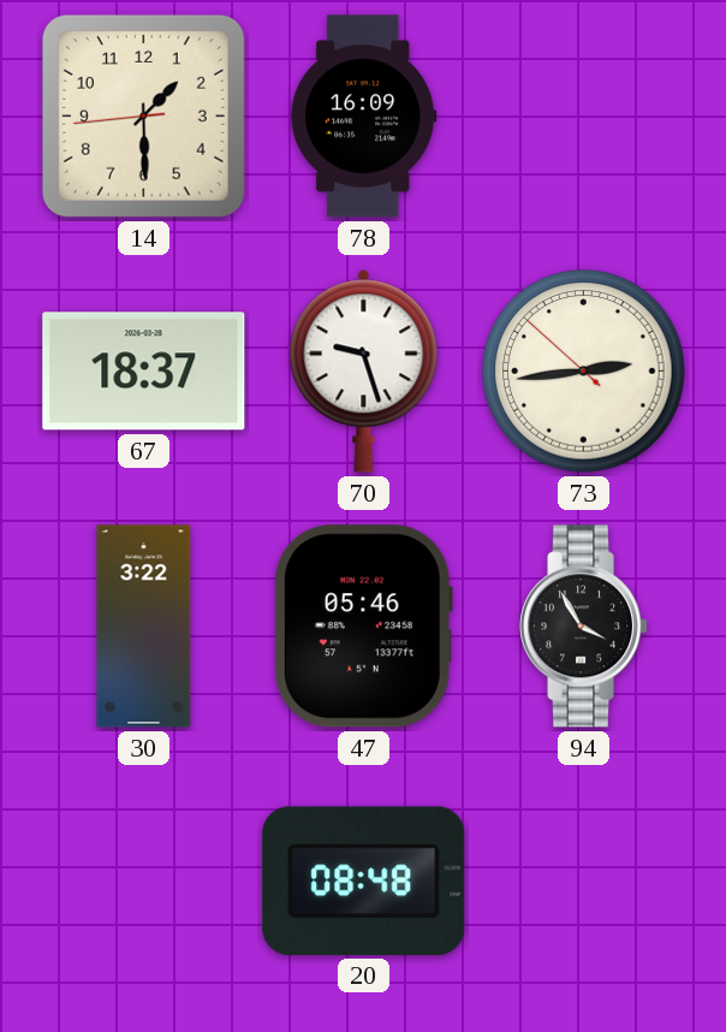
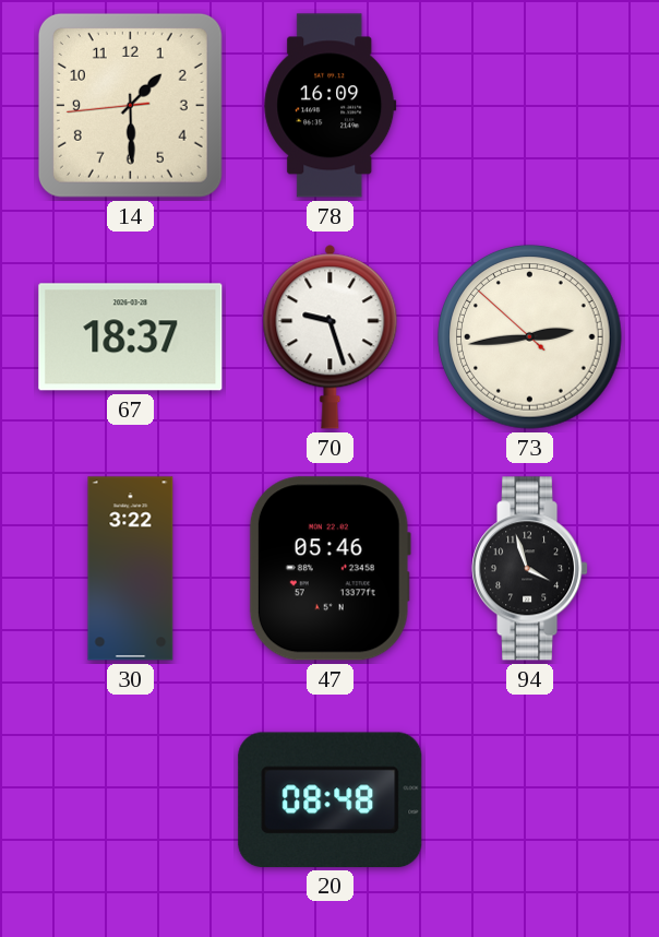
94: 3:55 -> 3:57 (530, 569)
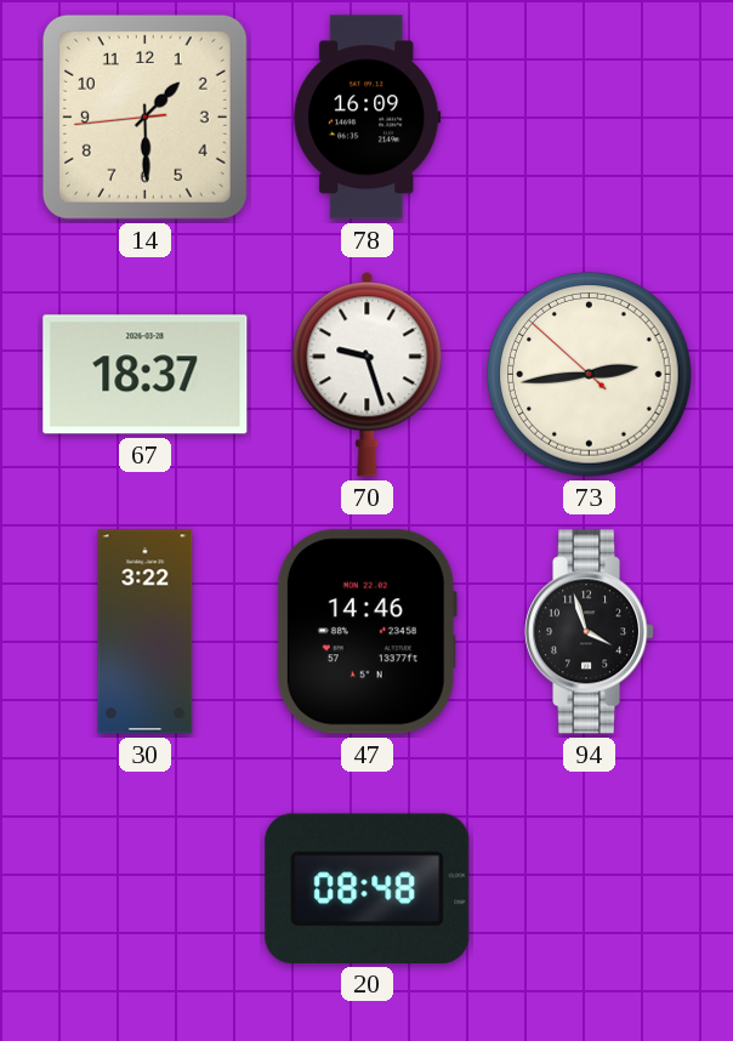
47: 05:46 -> 14:46 (366, 632)
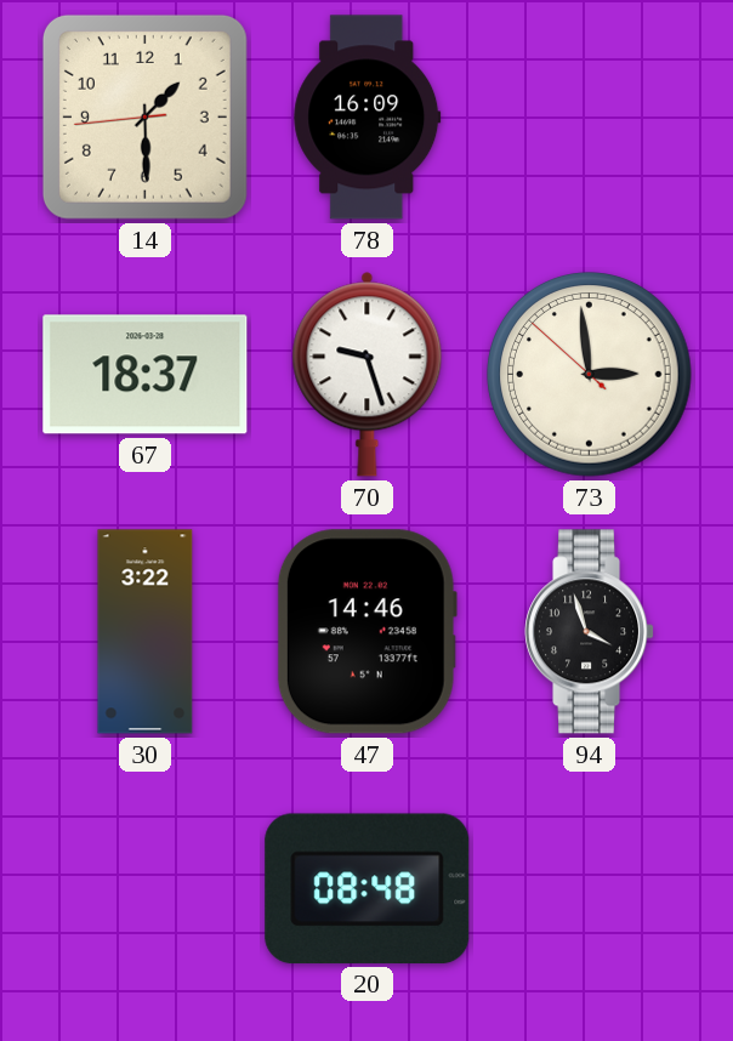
73: 2:43 -> 2:58 (590, 375)
